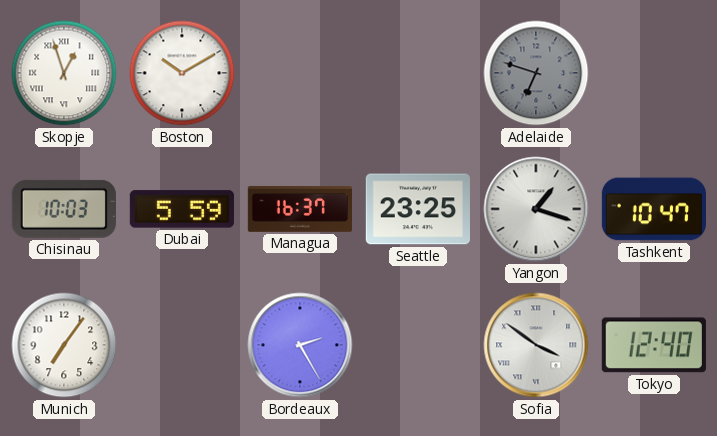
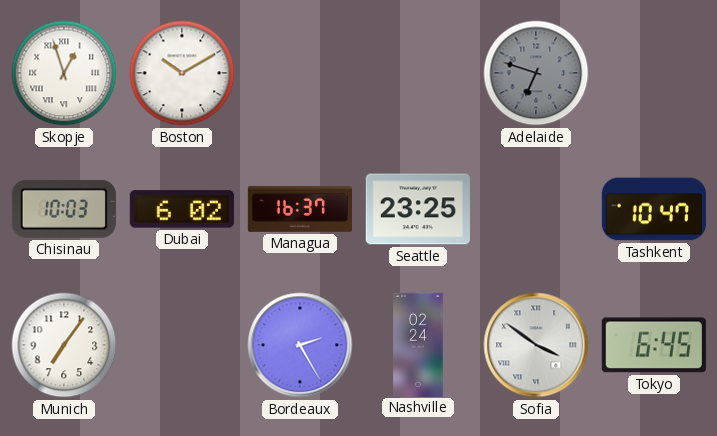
Dubai: 5:59 -> 6:02 (182, 209)
Yangon: 1:18 -> none (536, 209)
Nashville: none -> 02:24 (418, 344)
Tokyo: 12:40 -> 6:45 (654, 345)
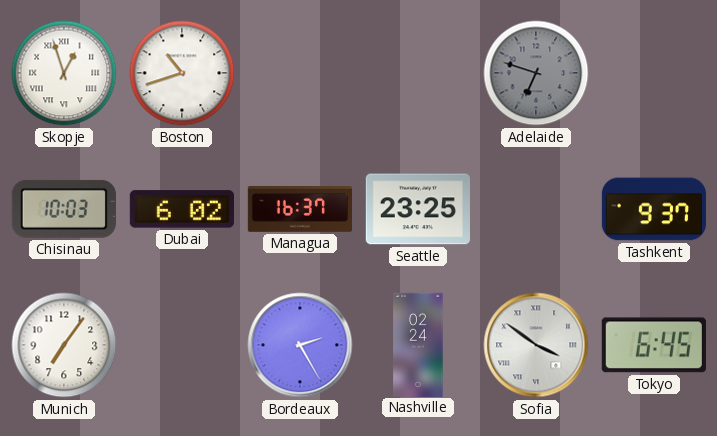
Boston: 10:10 -> 10:42 (182, 73)
Tashkent: 10:47 -> 9:37 (653, 209)
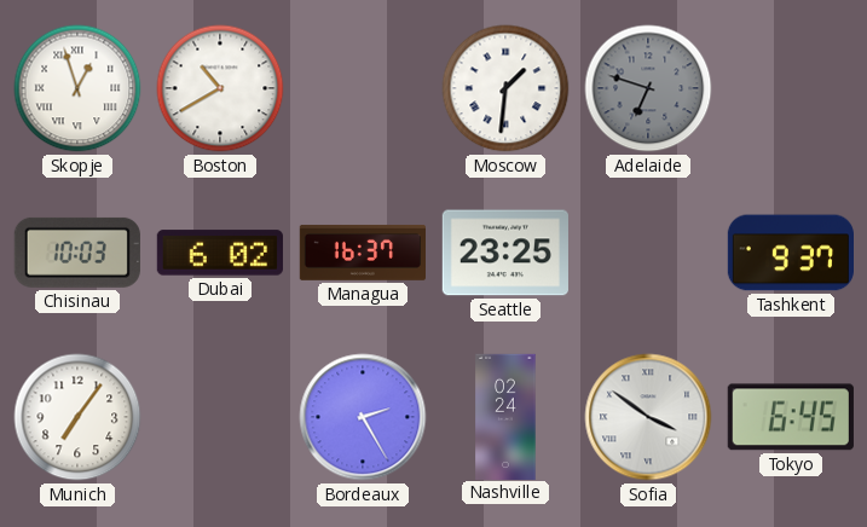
Boston: 10:42 -> 10:40 (220, 88)
Moscow: none -> 1:31 (505, 88)
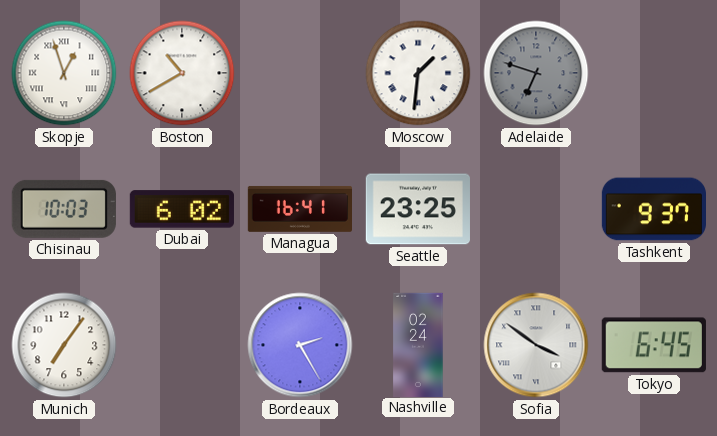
Managua: 16:37 -> 16:41 (299, 209)
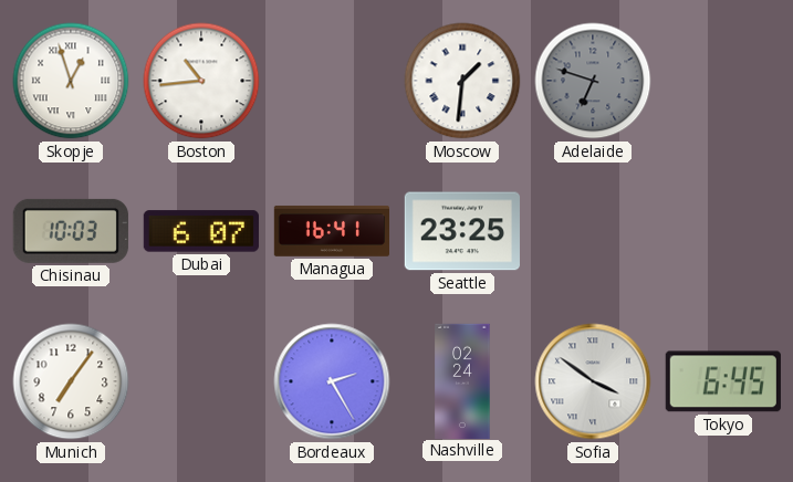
Boston: 10:40 -> 10:44 (201, 81)
Dubai: 6:02 -> 6:07 (201, 231)
Tashkent: 9:37 -> none (653, 209)
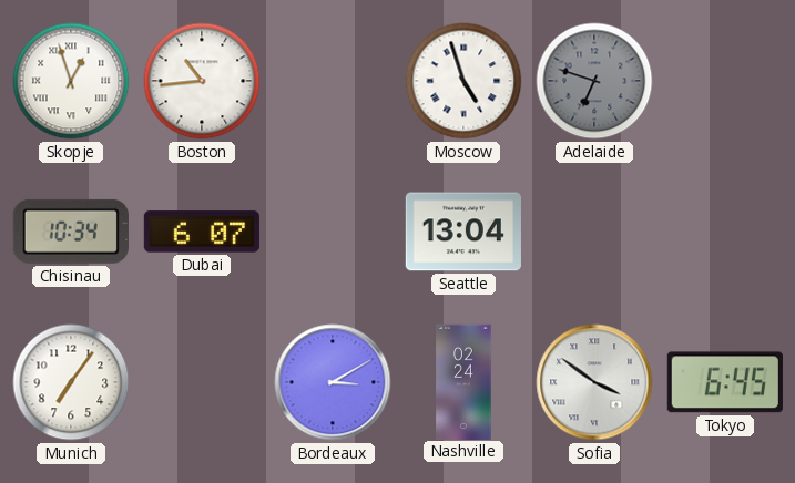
Moscow: 1:31 -> 4:57 (463, 81)
Chisinau: 10:03 -> 10:34 (71, 232)
Managua: 16:41 -> none (331, 231)
Seattle: 23:25 -> 13:04 (463, 232)
Bordeaux: 2:25 -> 3:10 (333, 382)
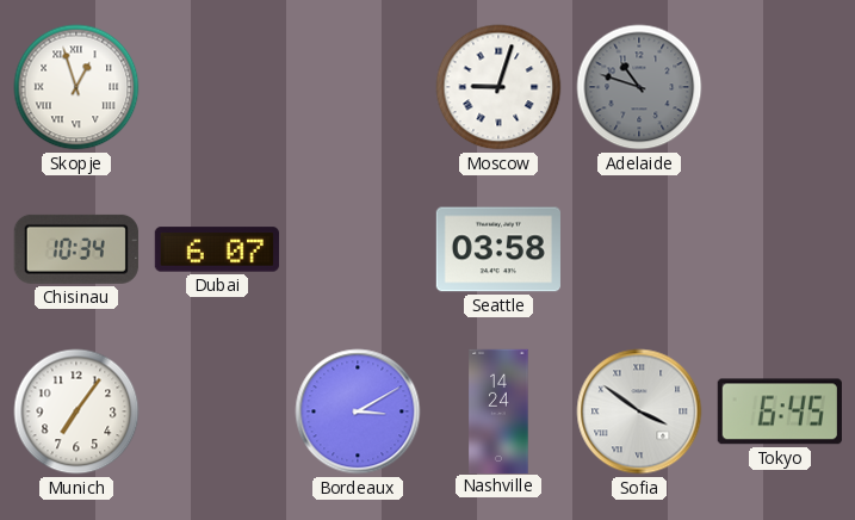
Boston: 10:44 -> none (202, 81)
Moscow: 4:57 -> 9:03 (498, 87)
Adelaide: 6:48 -> 10:48 (639, 87)
Seattle: 13:04 -> 03:58 (498, 249)
Nashville: 02:24 -> 14:24 (498, 410)
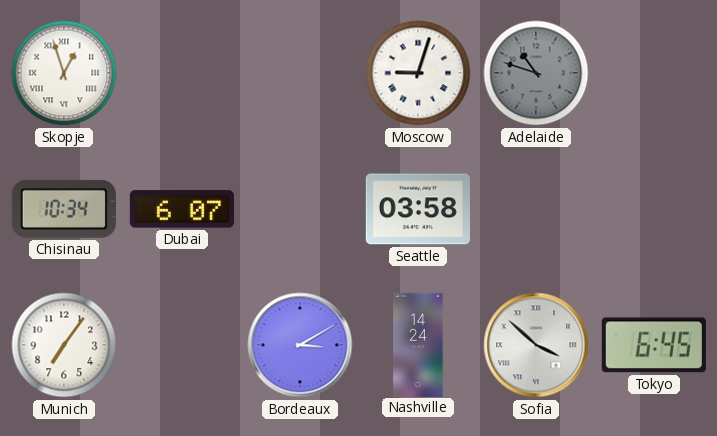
Sofia: 3:51 -> 3:52 (536, 345)
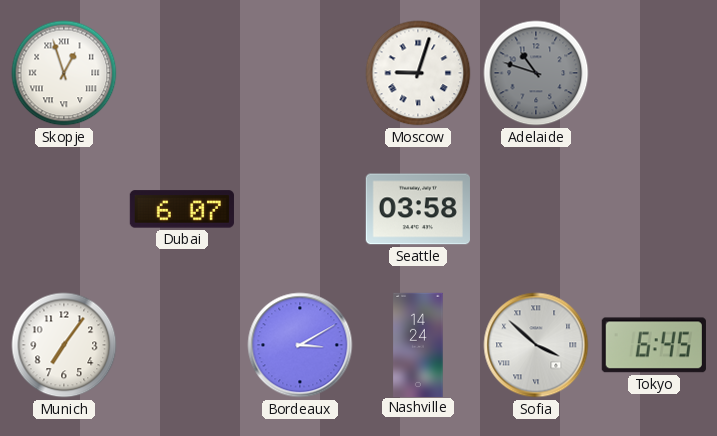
Chisinau: 10:34 -> none (64, 209)
